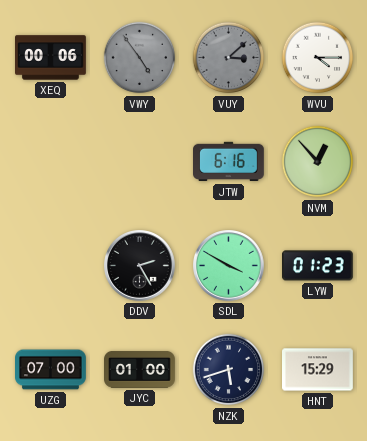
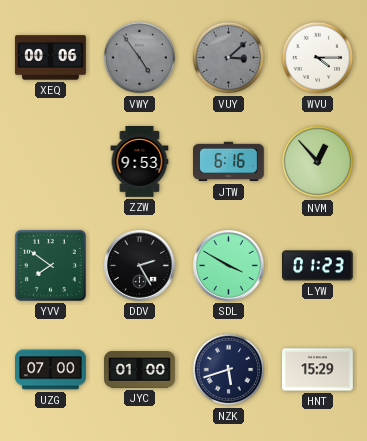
ZZW: none -> 9:53 (140, 162)
YVV: none -> 7:51 (50, 265)
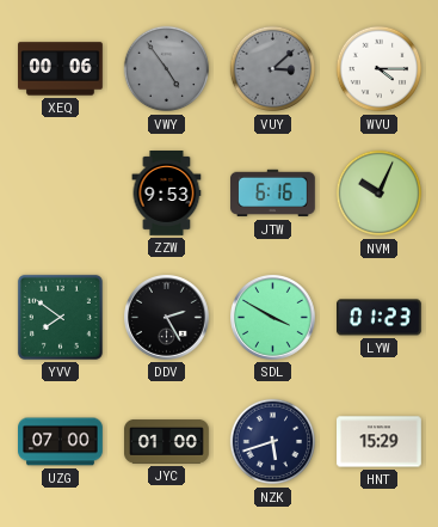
NVM: 12:53 -> 10:04 (380, 194)
